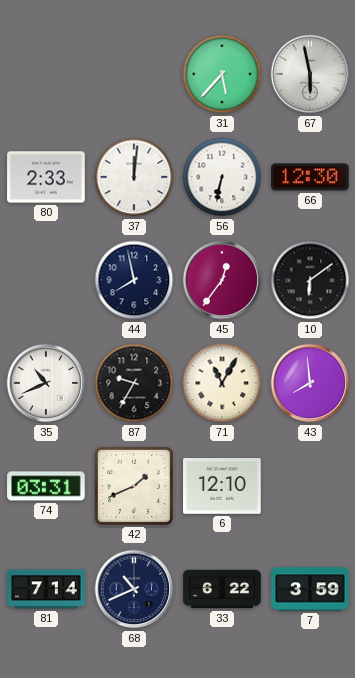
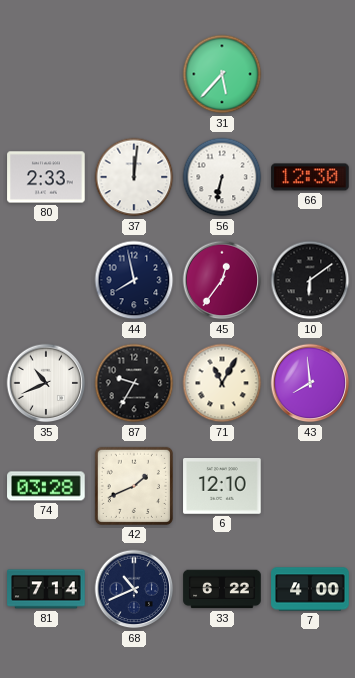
67: 5:58 -> none (310, 74)
74: 03:31 -> 03:28 (46, 486)
7: 3:59 -> 4:00 (310, 589)
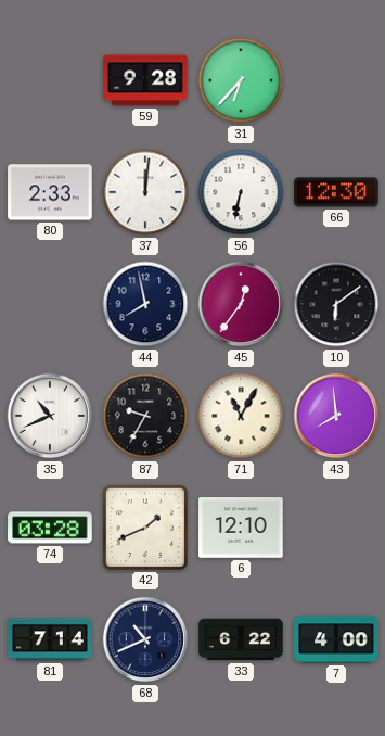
59: none -> 9:28 (145, 80)
31: 5:37 -> 6:37 (241, 80)
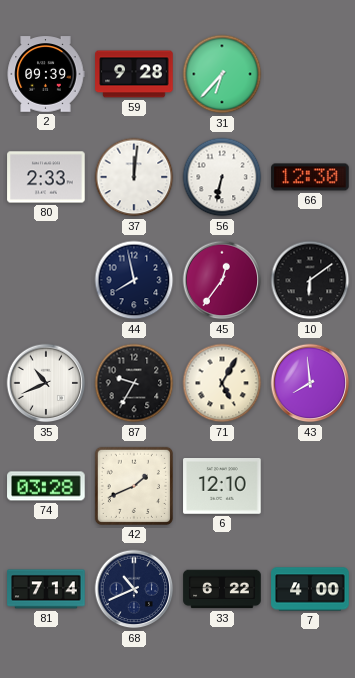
2: none -> 09:39 (46, 74)
71: 11:05 -> 5:05 (222, 383)
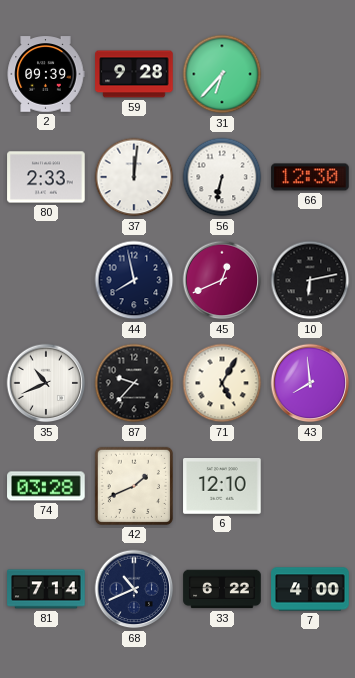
45: 12:36 -> 12:41 (222, 280)
10: 6:09 -> 6:13 (310, 280)
87: 9:35 -> 9:37 (134, 383)
